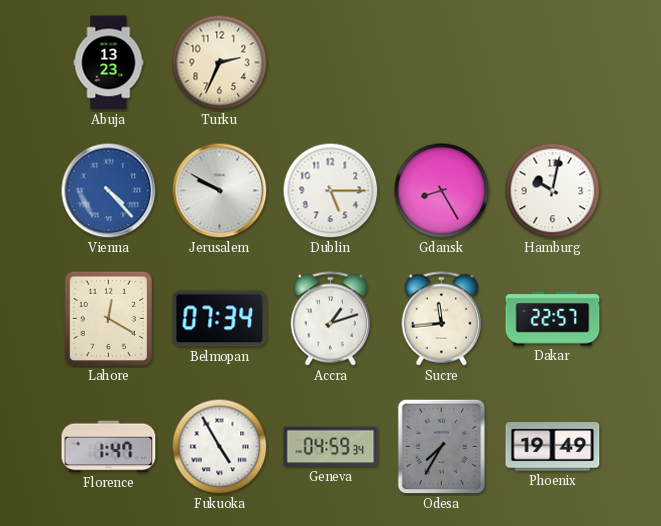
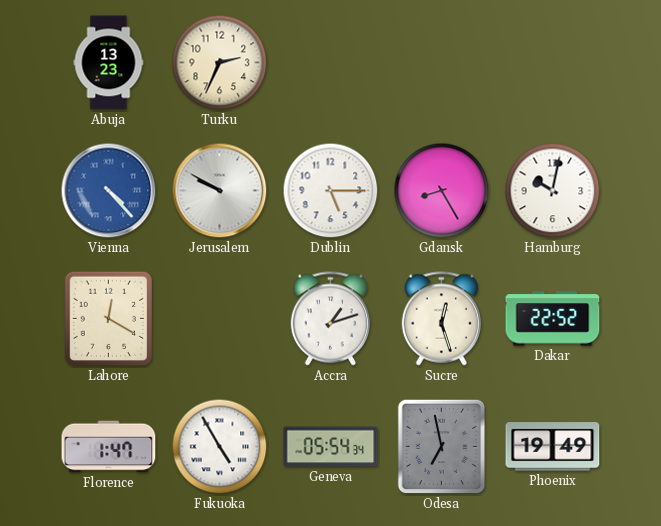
Belmopan: 07:34 -> none (220, 319)
Sucre: 11:44 -> 12:27 (441, 319)
Dakar: 22:57 -> 22:52 (553, 319)
Geneva: 04:59 -> 05:54 (331, 447)
Odesa: 7:35 -> 6:58 (442, 447)
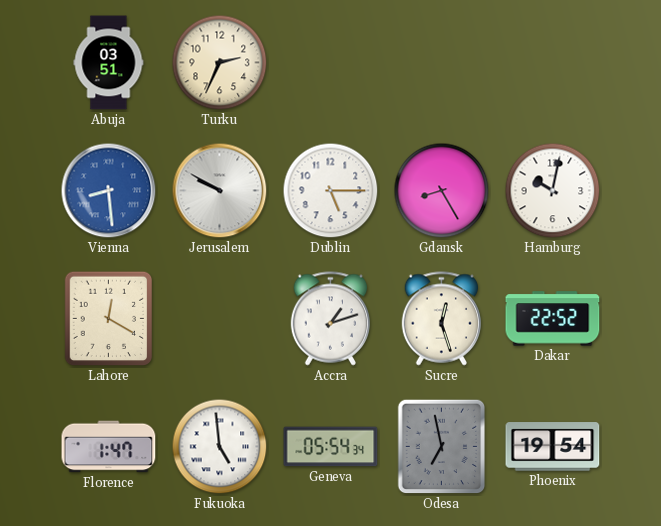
Abuja: 13:23 -> 03:51 (109, 63)
Vienna: 4:23 -> 8:29 (109, 191)
Fukuoka: 4:55 -> 4:59 (220, 447)
Phoenix: 19:49 -> 19:54 (553, 447)
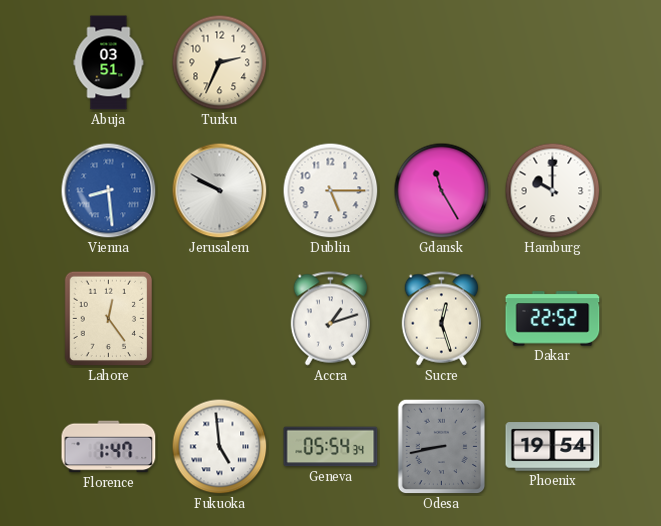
Gdansk: 8:25 -> 11:25 (442, 191)
Hamburg: 10:02 -> 10:00 (553, 191)
Lahore: 12:20 -> 12:24 (109, 319)
Odesa: 6:58 -> 8:43 (442, 447)
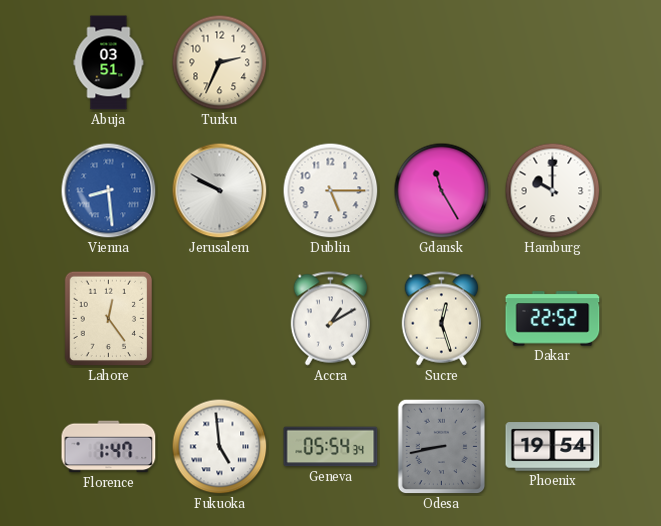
Accra: 1:12 -> 1:10 (330, 319)
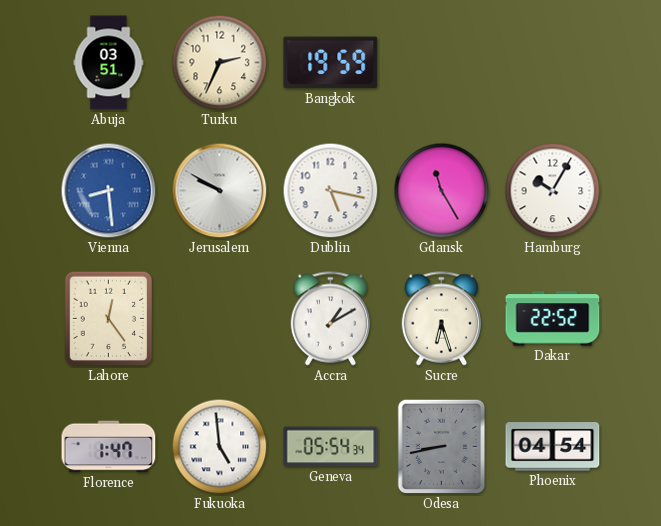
Bangkok: none -> 19:59 (331, 63)
Dublin: 5:15 -> 5:17 (331, 191)
Hamburg: 10:00 -> 10:05 (553, 191)
Sucre: 12:27 -> 6:27 (441, 319)
Phoenix: 19:54 -> 04:54 (553, 447)
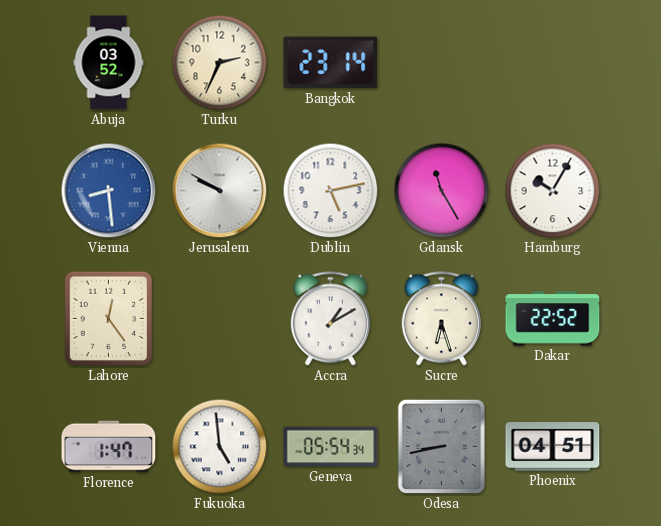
Abuja: 03:51 -> 03:52 (109, 63)
Bangkok: 19:59 -> 23:14 (331, 63)
Dublin: 5:17 -> 5:13 (331, 191)
Phoenix: 04:54 -> 04:51 (553, 447)
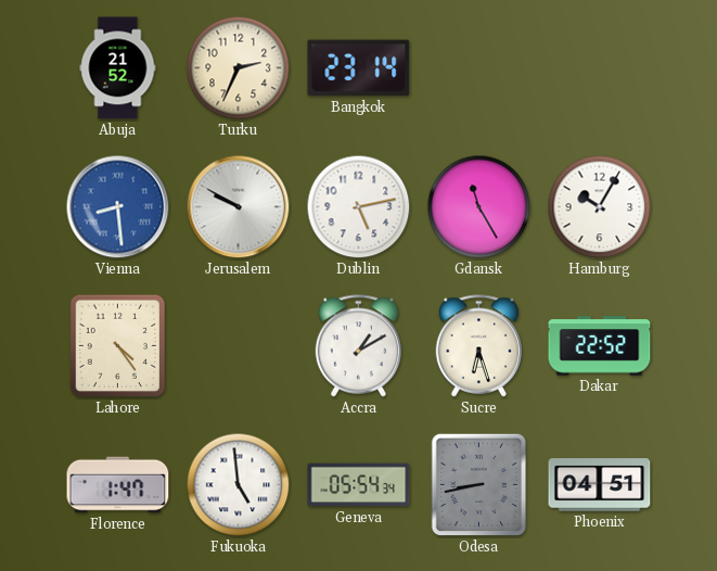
Abuja: 03:52 -> 21:52 (118, 68)
Lahore: 12:24 -> 4:24 (118, 346)
